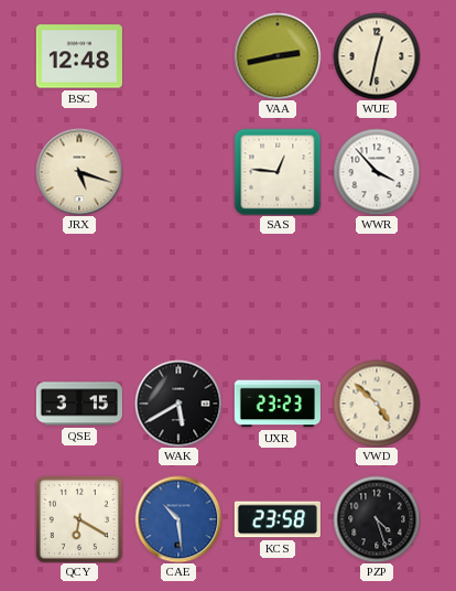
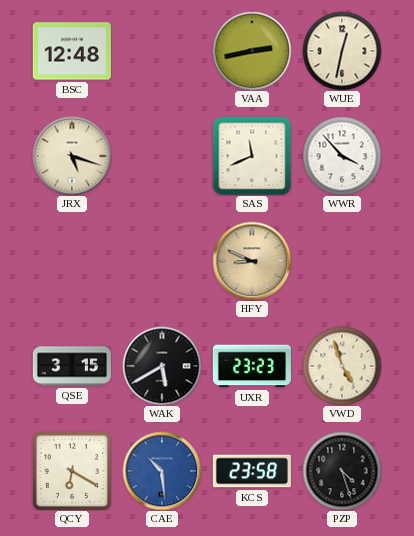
SAS: 12:46 -> 11:41 (252, 156)
HFY: none -> 8:49 (252, 261)
VWD: 4:52 -> 4:57 (342, 366)
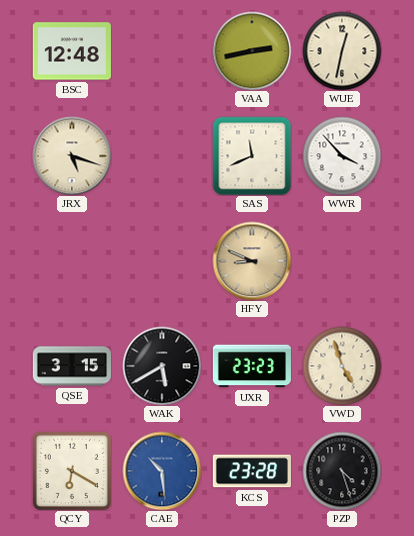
KCS: 23:58 -> 23:28 (252, 471)
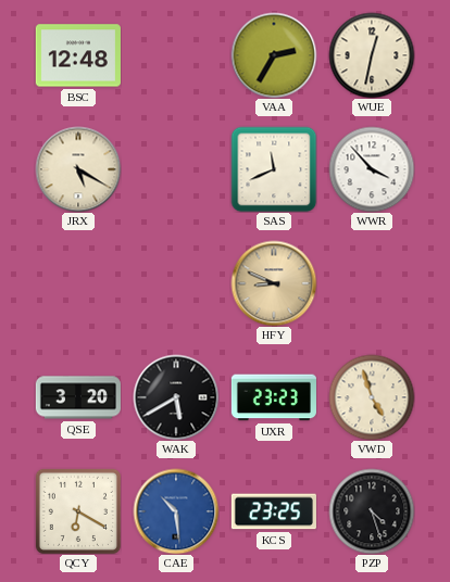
VAA: 2:43 -> 2:35 (274, 55)
JRX: 5:18 -> 5:20 (78, 169)
QSE: 3:15 -> 3:20 (78, 397)
KCS: 23:28 -> 23:25 (274, 511)
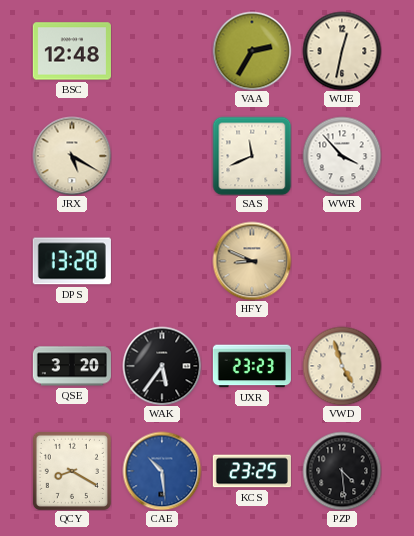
DPS: none -> 13:28 (72, 261)
WAK: 5:40 -> 5:36 (162, 366)
QCY: 6:20 -> 8:20 (72, 471)
PZP: 4:27 -> 4:29 (342, 471)
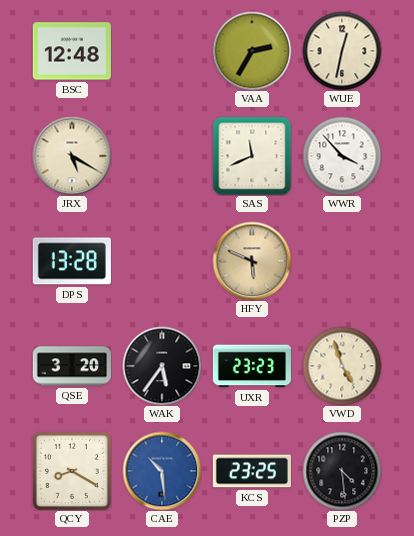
HFY: 8:49 -> 5:49 (252, 261)
